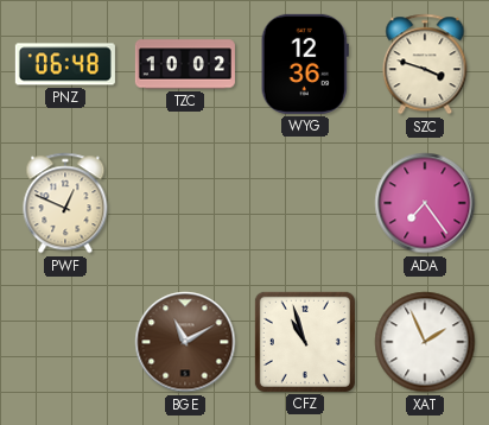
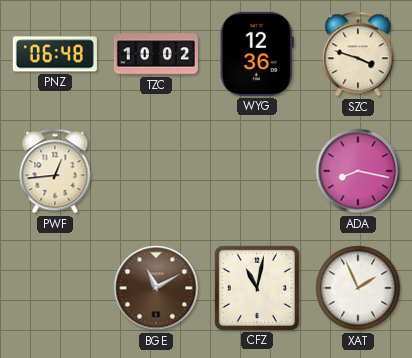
PWF: 12:49 -> 12:44 (55, 171)
ADA: 7:24 -> 8:17 (358, 171)
CFZ: 10:57 -> 11:02 (257, 288)
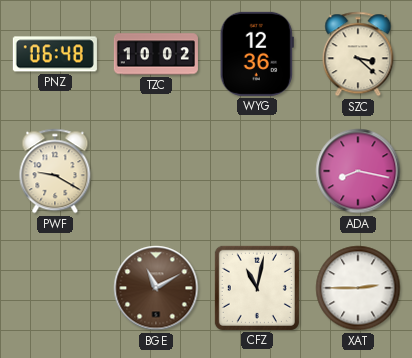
SZC: 3:48 -> 3:22 (358, 54)
PWF: 12:44 -> 9:20 (55, 171)
XAT: 1:56 -> 2:45 (358, 288)
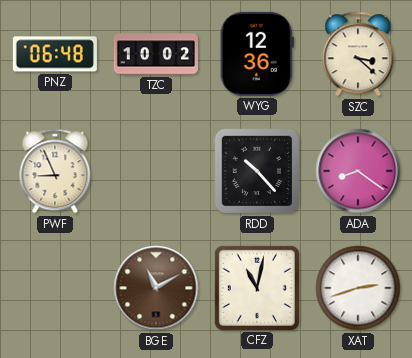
PWF: 9:20 -> 8:56 (55, 171)
RDD: none -> 10:23 (257, 171)
ADA: 8:17 -> 8:21 (358, 171)
XAT: 2:45 -> 2:42 (358, 288)
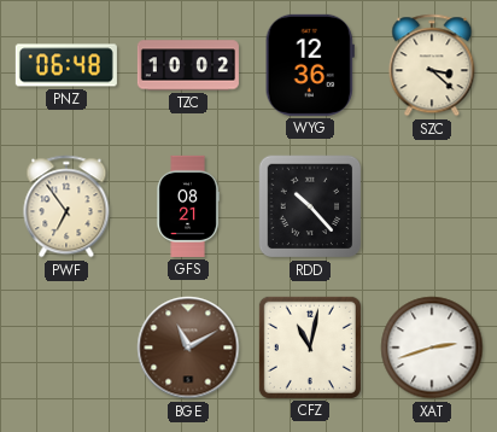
PWF: 8:56 -> 6:54 (66, 206)
GFS: none -> 08:21 (188, 206)
ADA: 8:21 -> none (358, 171)
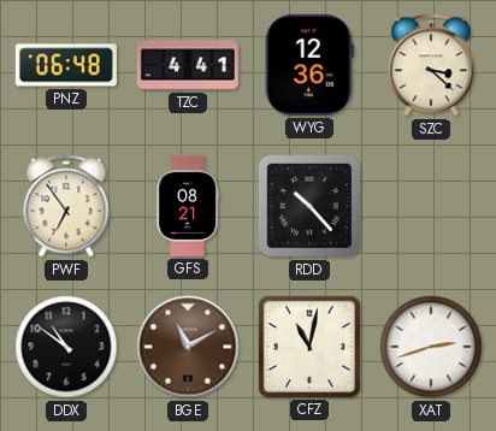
TZC: 10:02 -> 4:41 (188, 65)
DDX: none -> 10:51 (66, 347)
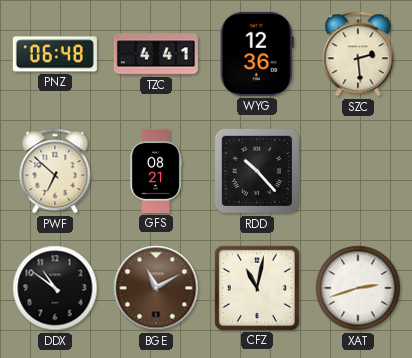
SZC: 3:22 -> 2:29 (358, 54)
PWF: 6:54 -> 6:52 (55, 171)
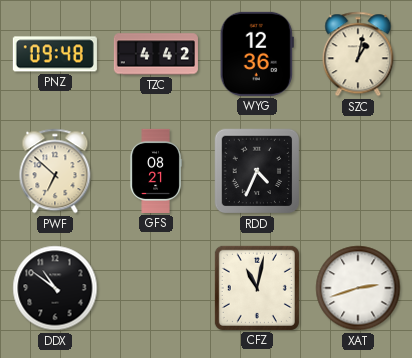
PNZ: 06:48 -> 09:48 (55, 54)
TZC: 4:41 -> 4:42 (156, 54)
SZC: 2:29 -> 1:02 (358, 54)
RDD: 10:23 -> 4:34 (257, 171)
BGE: 11:10 -> none (156, 288)
